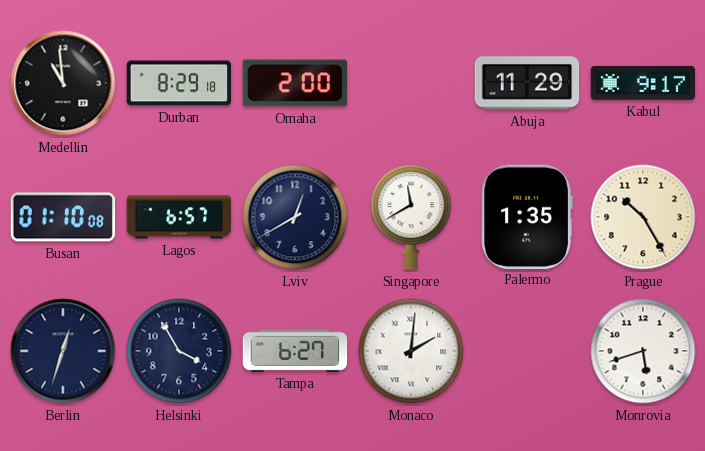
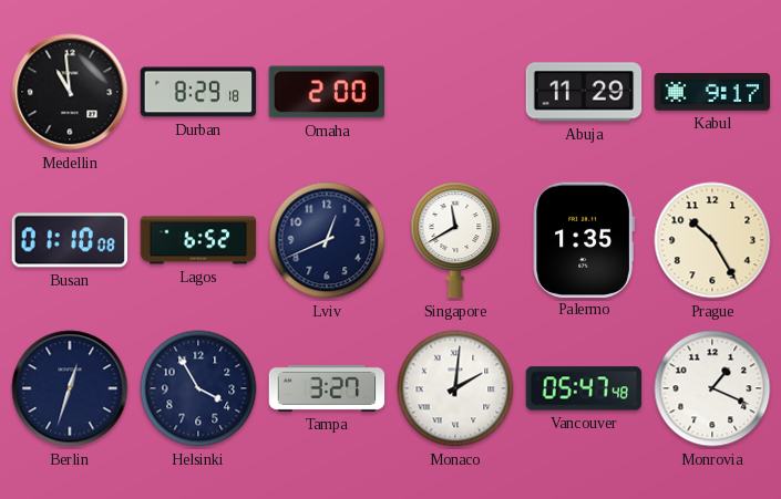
Lagos: 6:57 -> 6:52 (198, 240)
Lviv: 12:40 -> 12:41 (327, 240)
Tampa: 6:27 -> 3:27 (327, 388)
Vancouver: none -> 05:47 (584, 388)
Monrovia: 5:42 -> 1:19 (712, 388)
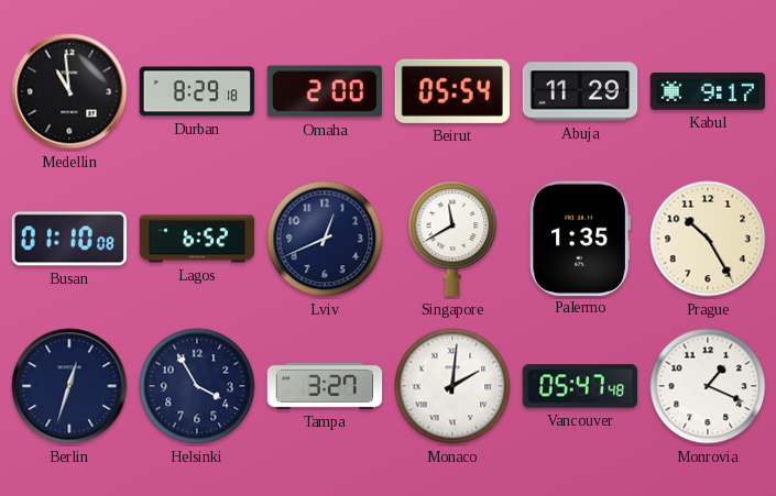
Beirut: none -> 05:54 (452, 91)
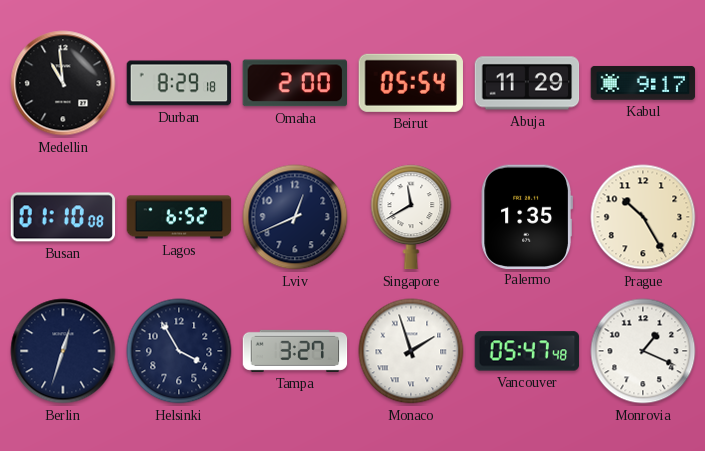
Monaco: 2:01 -> 1:57 (411, 351)
